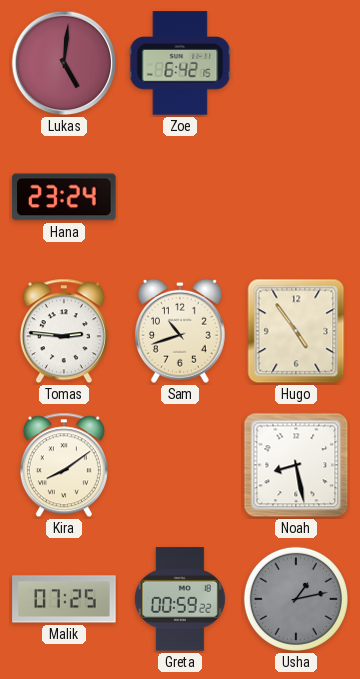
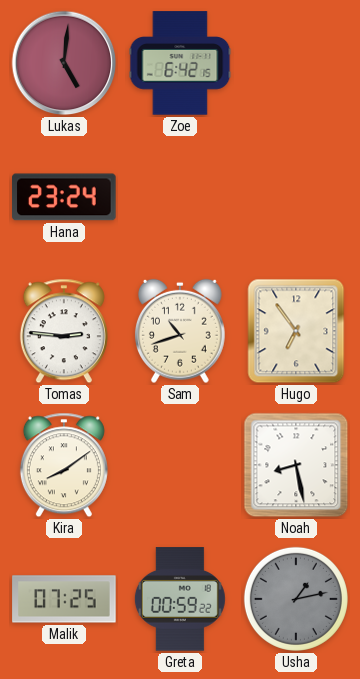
Hugo: 4:54 -> 6:54 (296, 331)
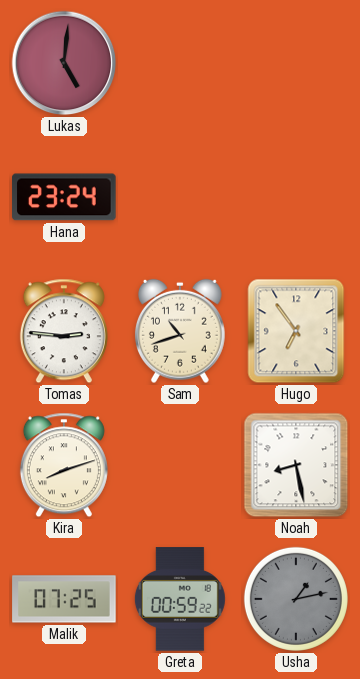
Zoe: 6:42 -> none (180, 63)
Kira: 8:09 -> 8:12 (64, 465)
